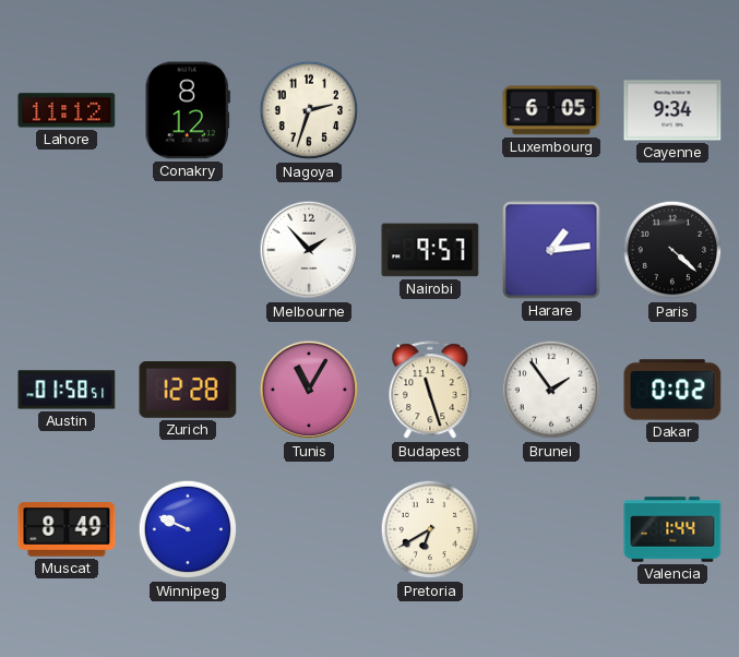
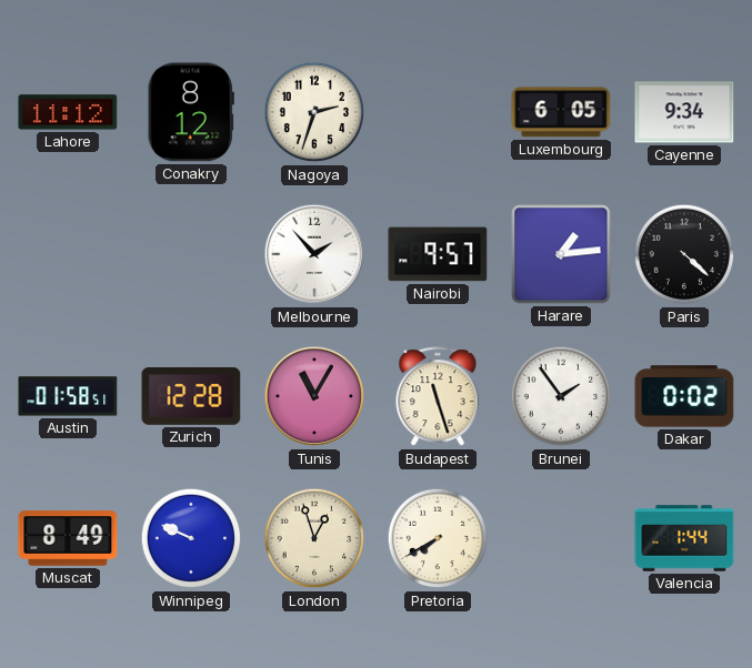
London: none -> 12:57 (314, 538)
Pretoria: 6:40 -> 7:40 (438, 538)
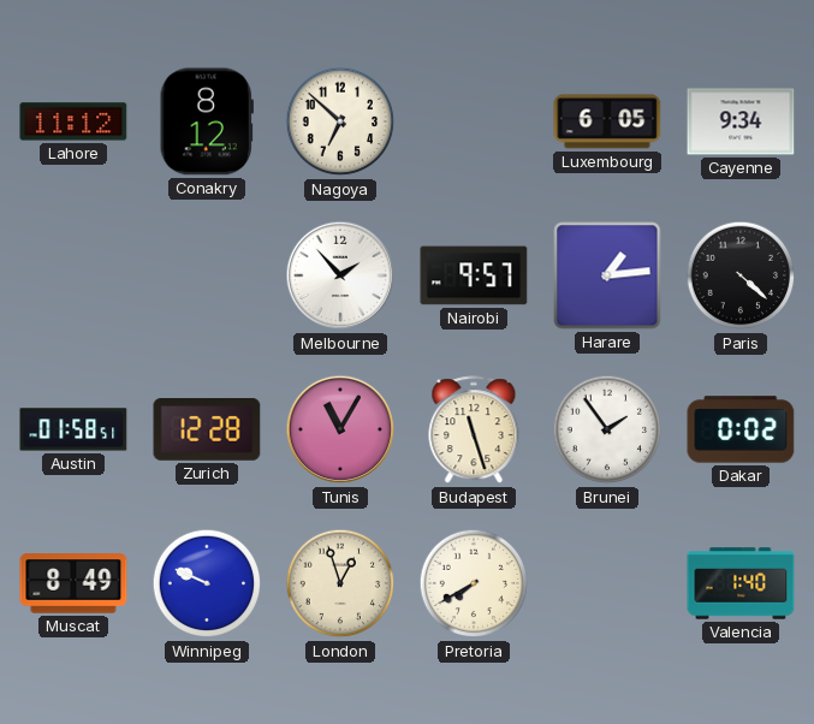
Nagoya: 2:33 -> 6:52 (340, 121)
Valencia: 1:44 -> 1:40 (741, 583)
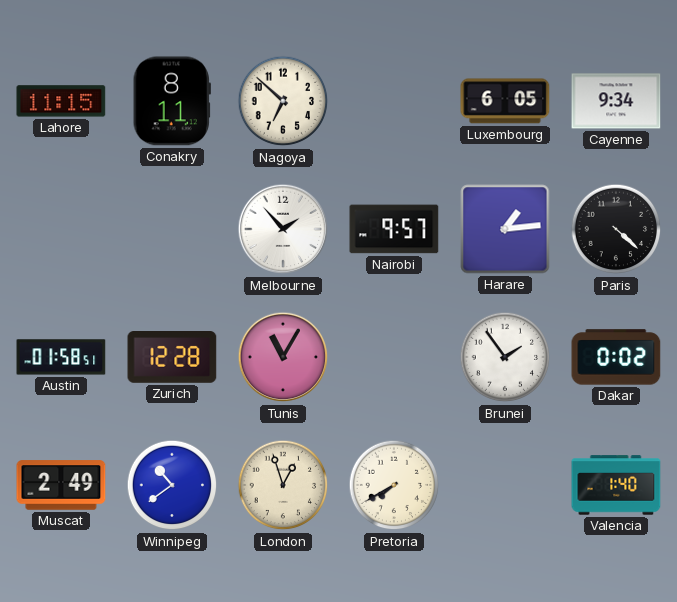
Lahore: 11:12 -> 11:15 (61, 101)
Conakry: 8:12 -> 8:11 (172, 101)
Budapest: 11:27 -> none (474, 431)
Muscat: 8:49 -> 2:49 (61, 485)
Winnipeg: 9:49 -> 10:39 (172, 485)
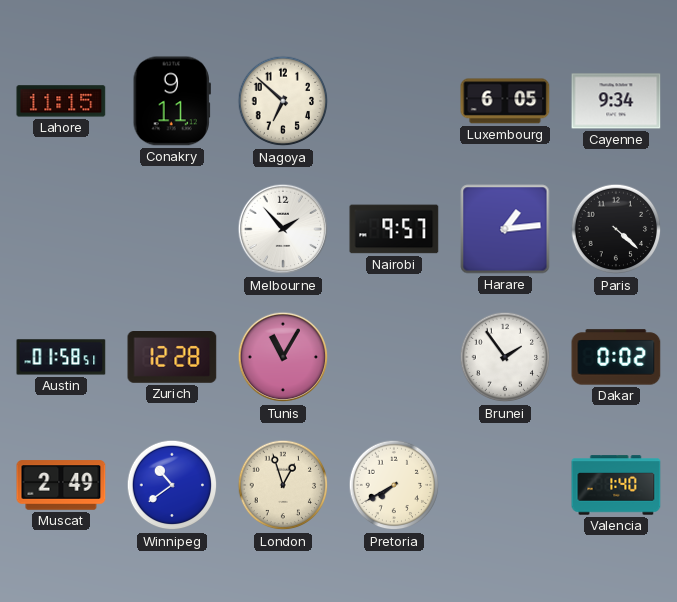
Conakry: 8:11 -> 9:11 (172, 101)
